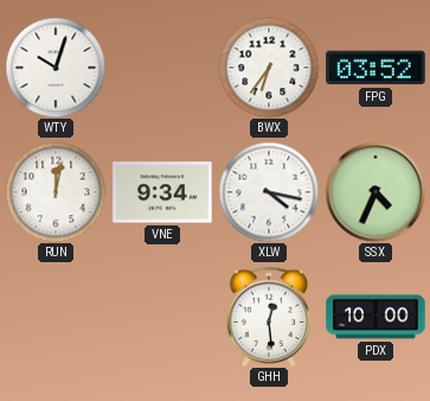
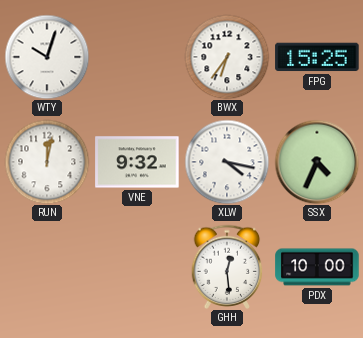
FPG: 03:52 -> 15:25 (317, 57)
VNE: 9:34 -> 9:32 (137, 162)
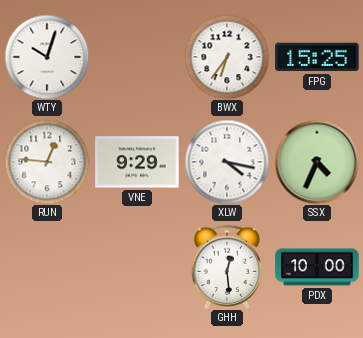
RUN: 12:02 -> 12:46 (47, 162)
VNE: 9:32 -> 9:29 (137, 162)
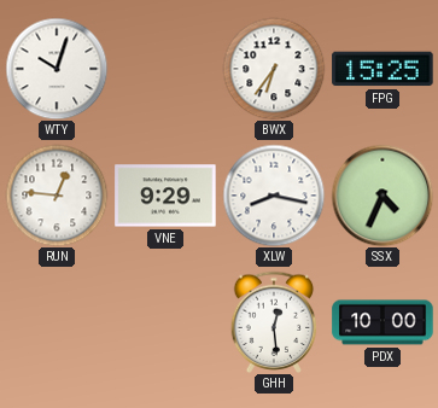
XLW: 4:17 -> 8:17 (274, 196)
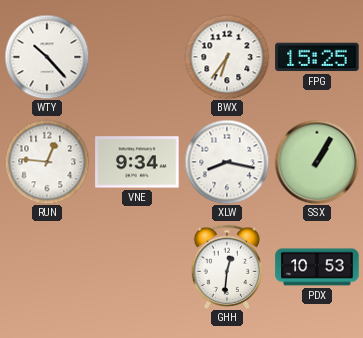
WTY: 10:03 -> 10:23 (47, 57)
VNE: 9:29 -> 9:34 (137, 162)
SSX: 4:34 -> 1:05 (317, 162)
GHH: 12:29 -> 12:31 (227, 267)
PDX: 10:00 -> 10:53 (317, 267)
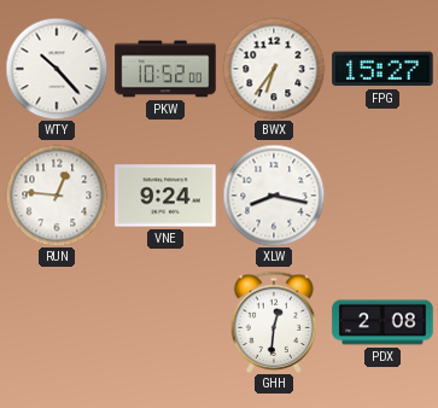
PKW: none -> 10:52 (165, 69)
FPG: 15:25 -> 15:27 (382, 69)
VNE: 9:34 -> 9:24 (165, 196)
SSX: 1:05 -> none (317, 162)
PDX: 10:53 -> 2:08 (382, 322)
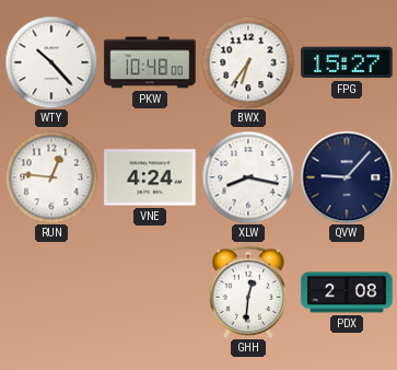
PKW: 10:52 -> 10:48 (150, 62)
VNE: 9:24 -> 4:24 (150, 177)
QVW: none -> 9:07 (347, 177)
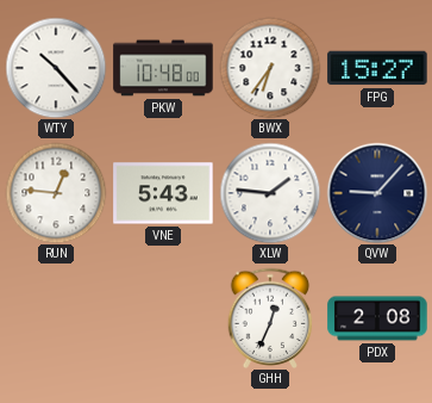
VNE: 4:24 -> 5:43 (163, 193)
XLW: 8:17 -> 1:46 (270, 193)
GHH: 12:31 -> 12:34 (270, 318)
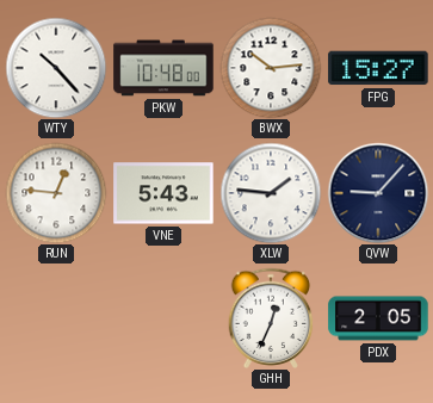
BWX: 6:36 -> 10:14 (271, 68)
PDX: 2:08 -> 2:05 (378, 318)
